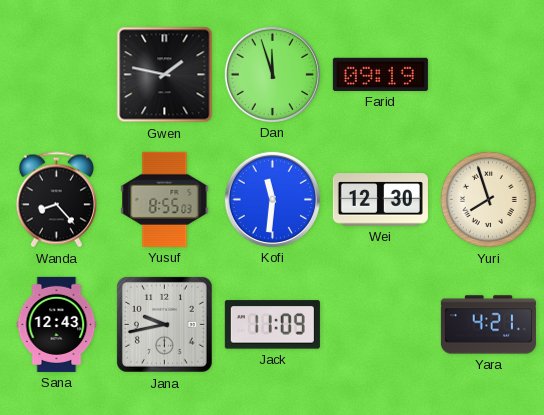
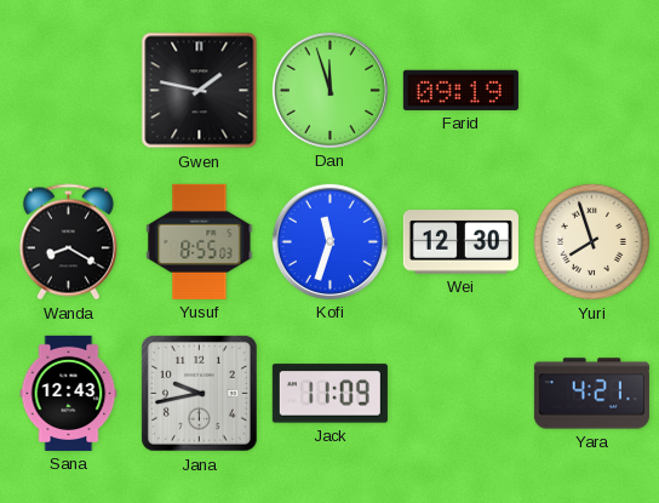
Wanda: 8:23 -> 8:20 (68, 242)
Kofi: 11:31 -> 11:33 (329, 241)
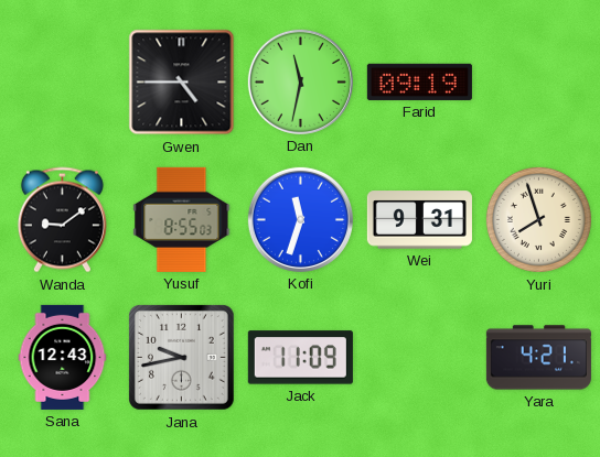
Gwen: 1:47 -> 4:45 (182, 83)
Dan: 11:57 -> 11:32 (300, 81)
Wanda: 8:20 -> 9:09 (62, 220)
Wei: 12:30 -> 9:31 (419, 220)
